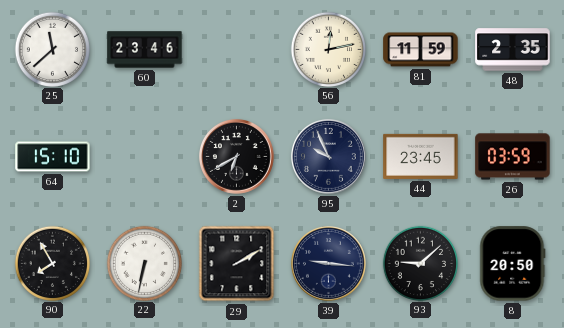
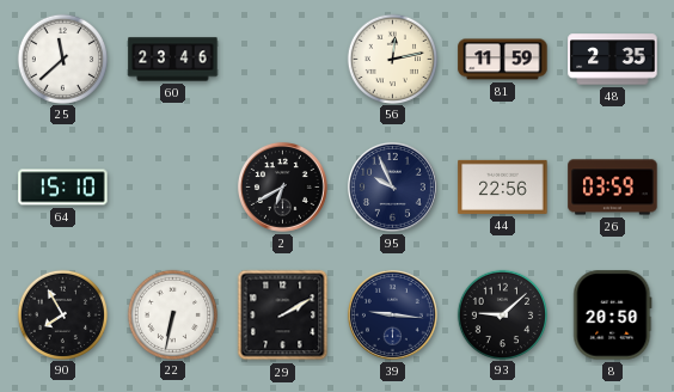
44: 23:45 -> 22:56 (503, 186)
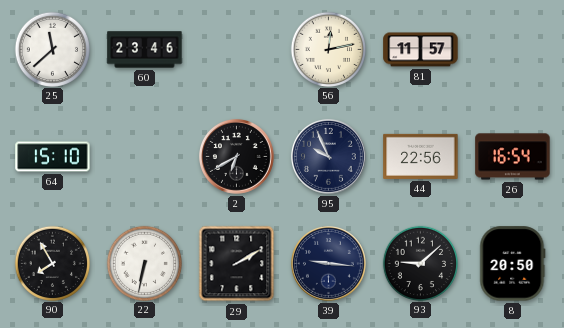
81: 11:59 -> 11:57 (421, 50)
48: 2:35 -> none (613, 60)
26: 03:59 -> 16:54 (513, 157)
